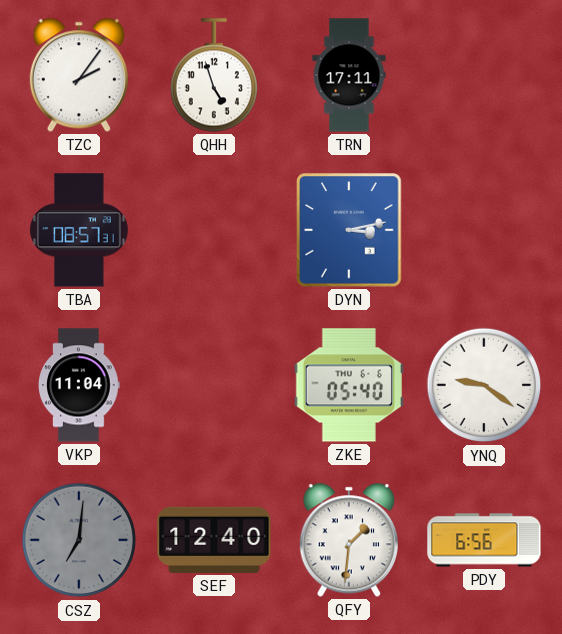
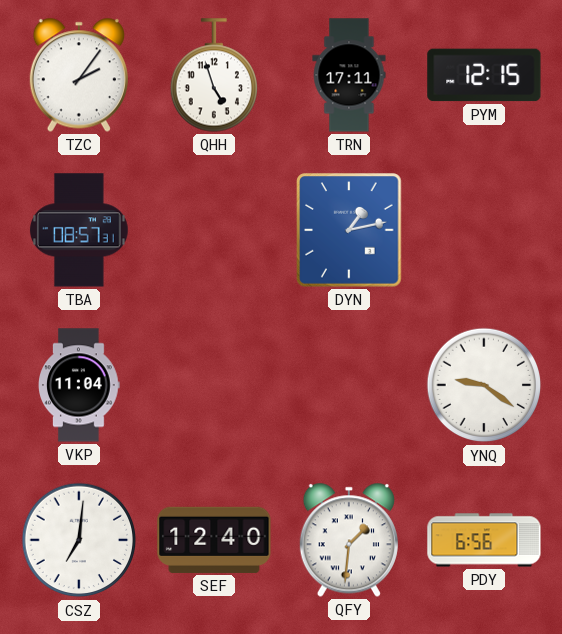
PYM: none -> 12:15 (484, 75)
DYN: 3:13 -> 1:13 (349, 230)
ZKE: 05:40 -> none (349, 385)
CSZ dial: grey -> white (79, 540)
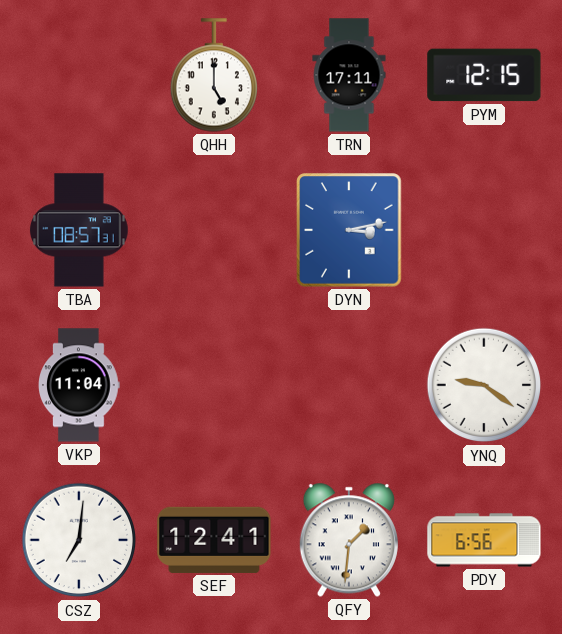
TZC: 2:06 -> none (79, 75)
QHH: 4:57 -> 5:00 (213, 75)
DYN: 1:13 -> 3:13 (349, 230)
SEF: 12:40 -> 12:41 (214, 540)
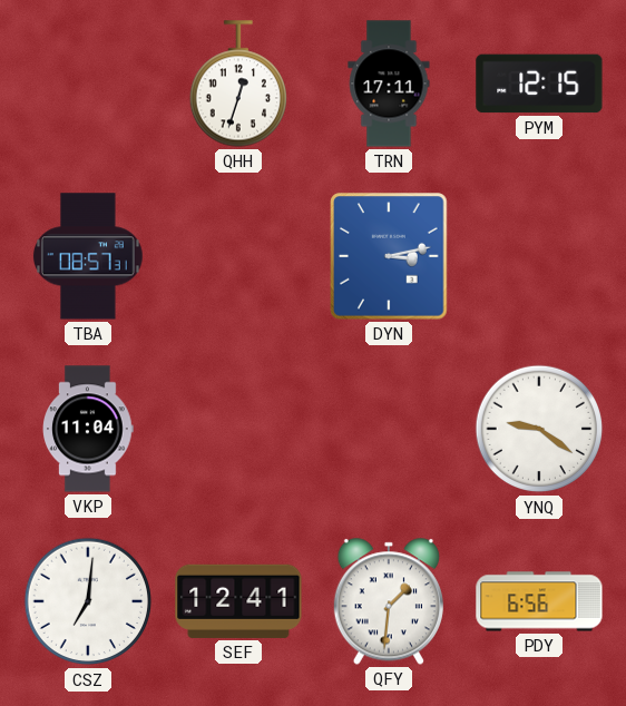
QHH: 5:00 -> 12:33 (237, 84)
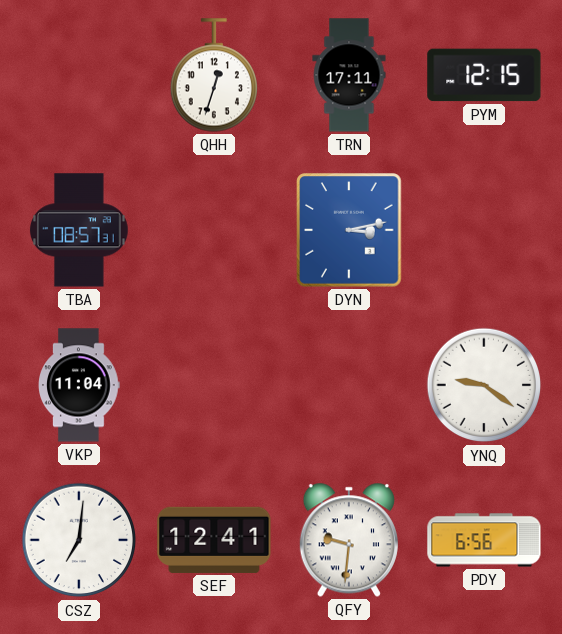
QFY: 1:31 -> 9:31 (349, 540)
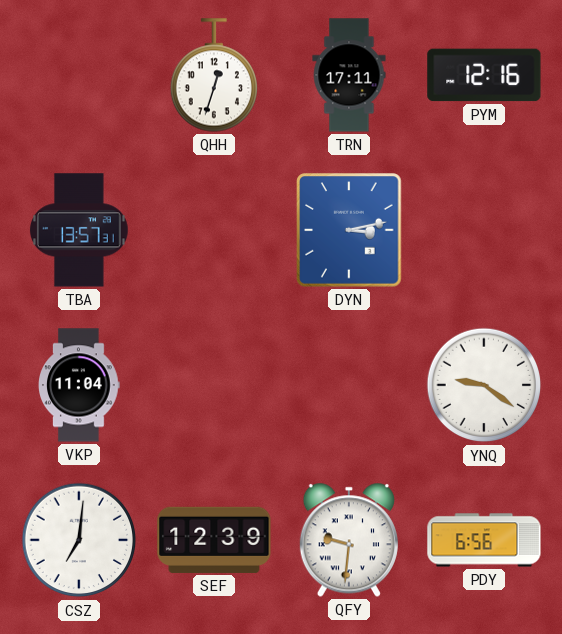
PYM: 12:15 -> 12:16 (484, 75)
TBA: 08:57 -> 13:57 (80, 230)
SEF: 12:41 -> 12:39 (214, 540)
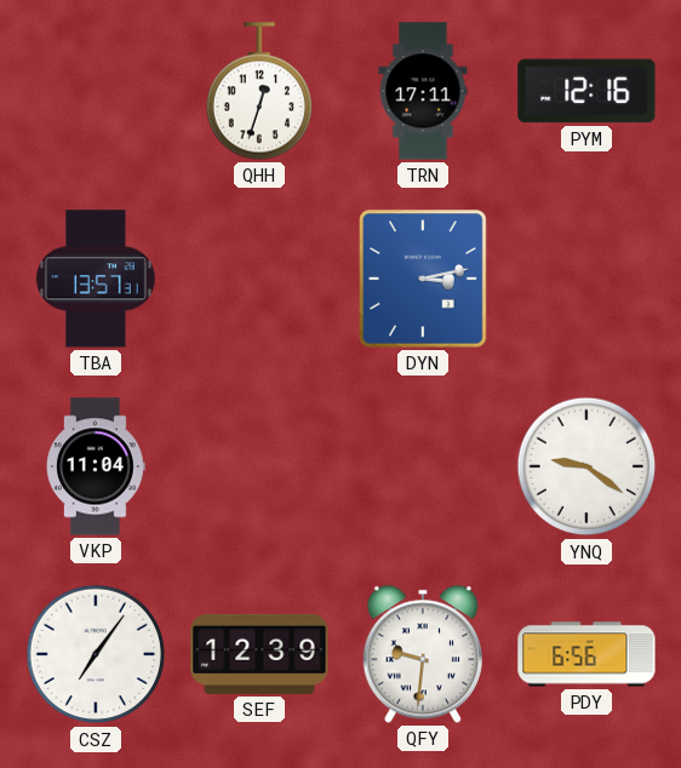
CSZ: 7:01 -> 7:06 (96, 654)
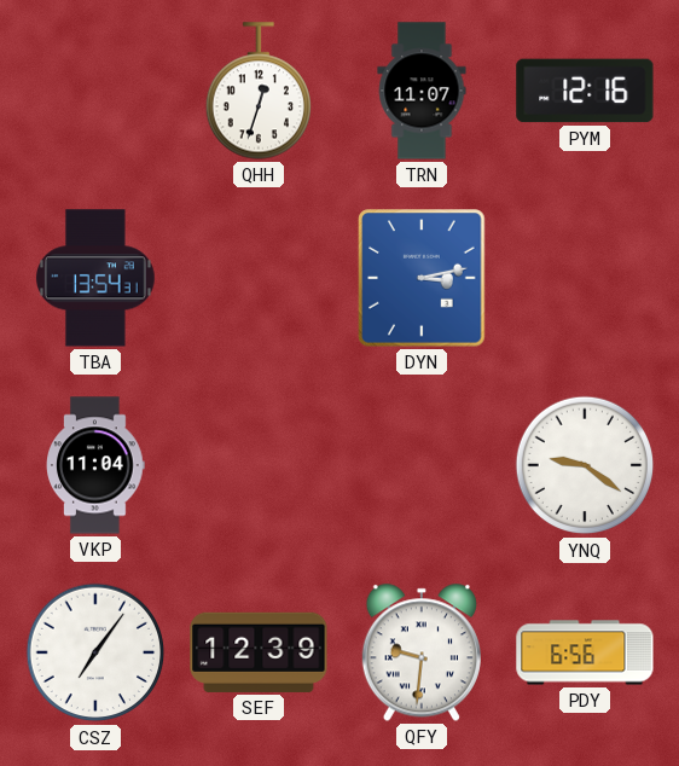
TRN: 17:11 -> 11:07 (422, 91)
TBA: 13:57 -> 13:54 (97, 278)
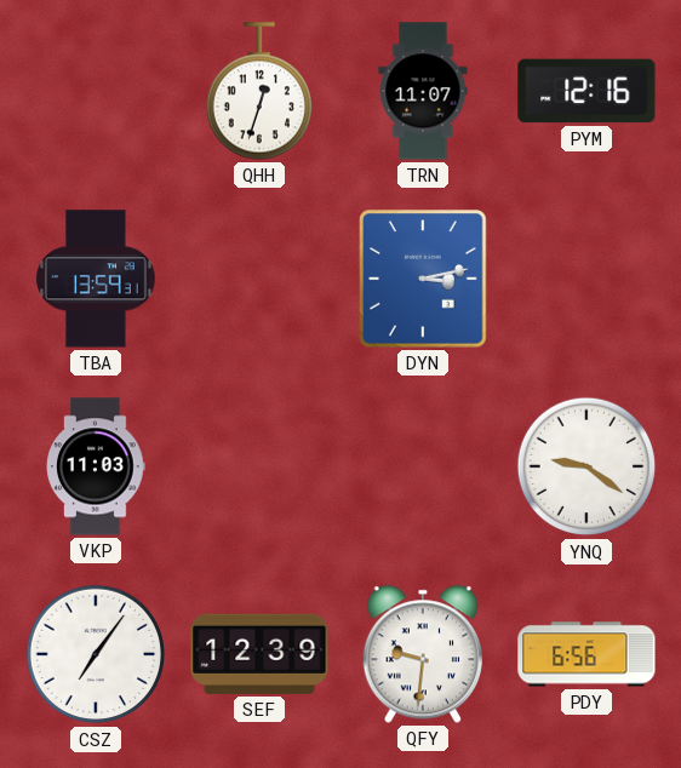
TBA: 13:54 -> 13:59 (97, 279)
VKP: 11:04 -> 11:03 (96, 466)
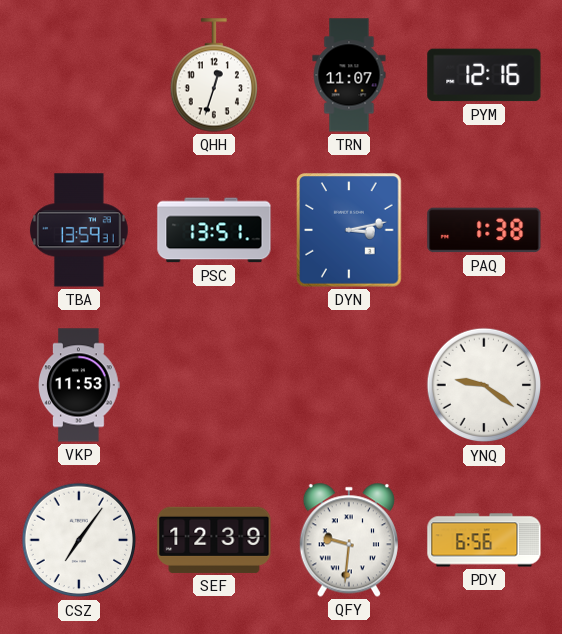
PSC: none -> 13:51 (214, 230)
PAQ: none -> 1:38 (484, 230)
VKP: 11:03 -> 11:53 (79, 385)
